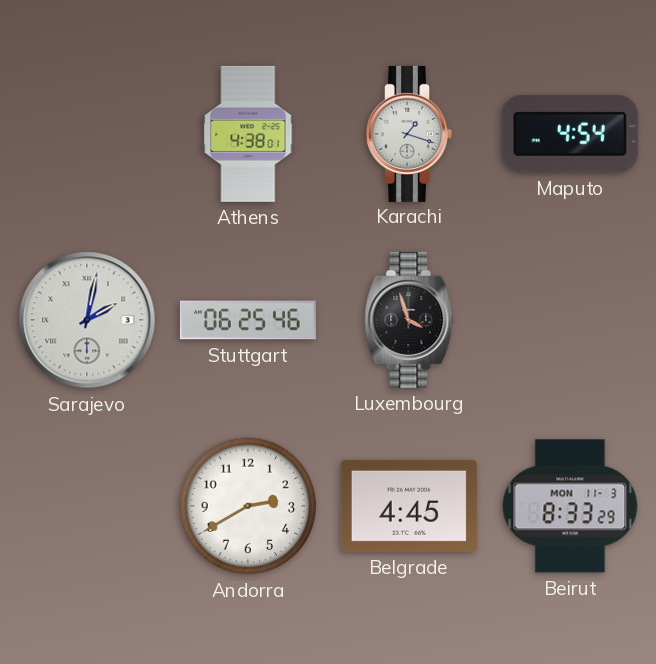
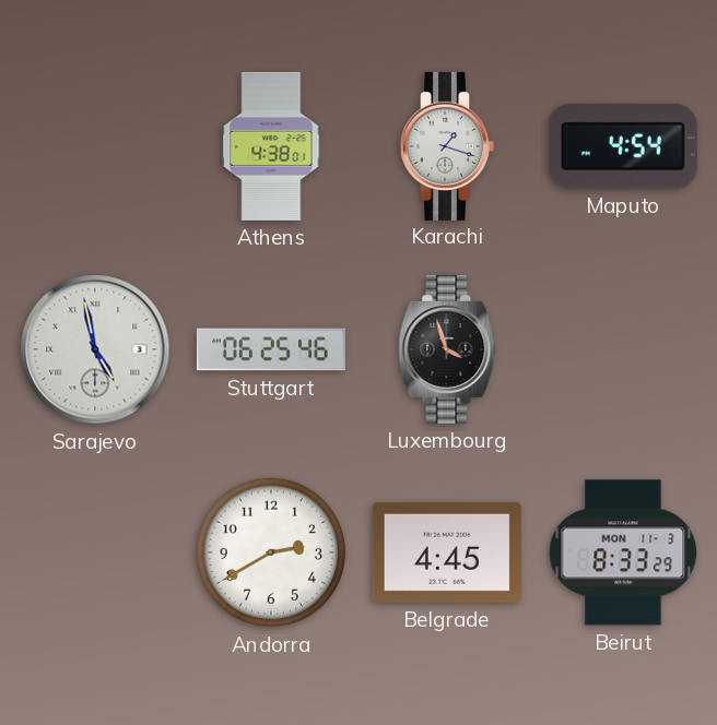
Sarajevo: 2:02 -> 4:58 (95, 349)
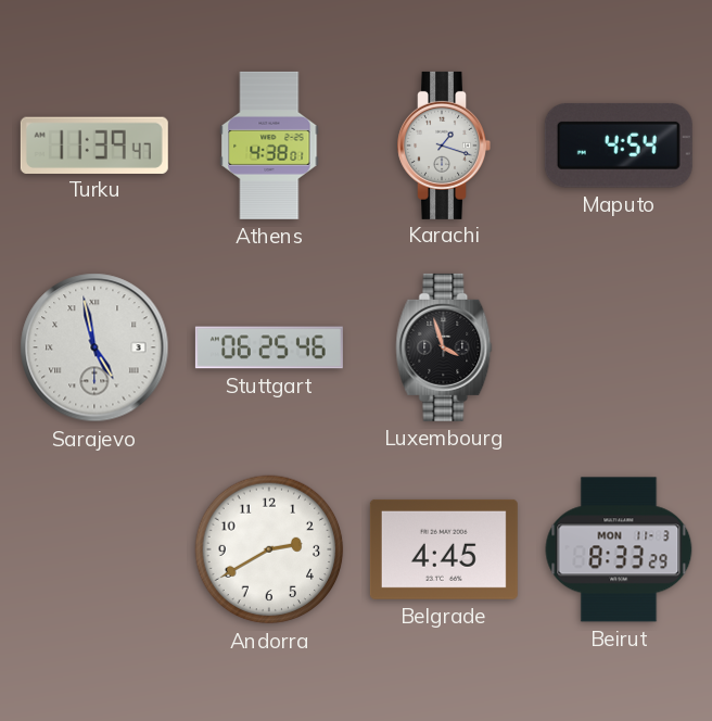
Turku: none -> 11:39 (94, 144)
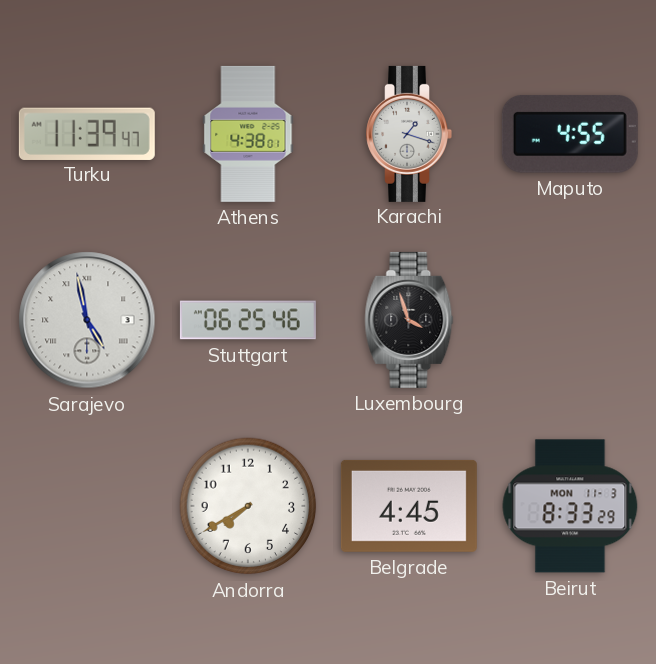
Maputo: 4:54 -> 4:55 (570, 134)
Andorra: 2:40 -> 7:40 (248, 506)
